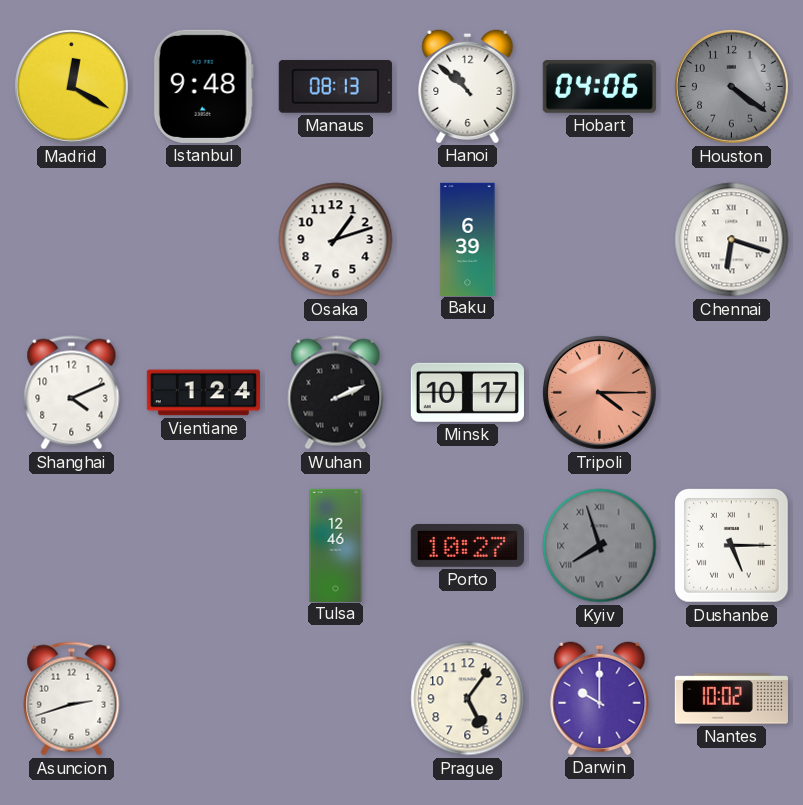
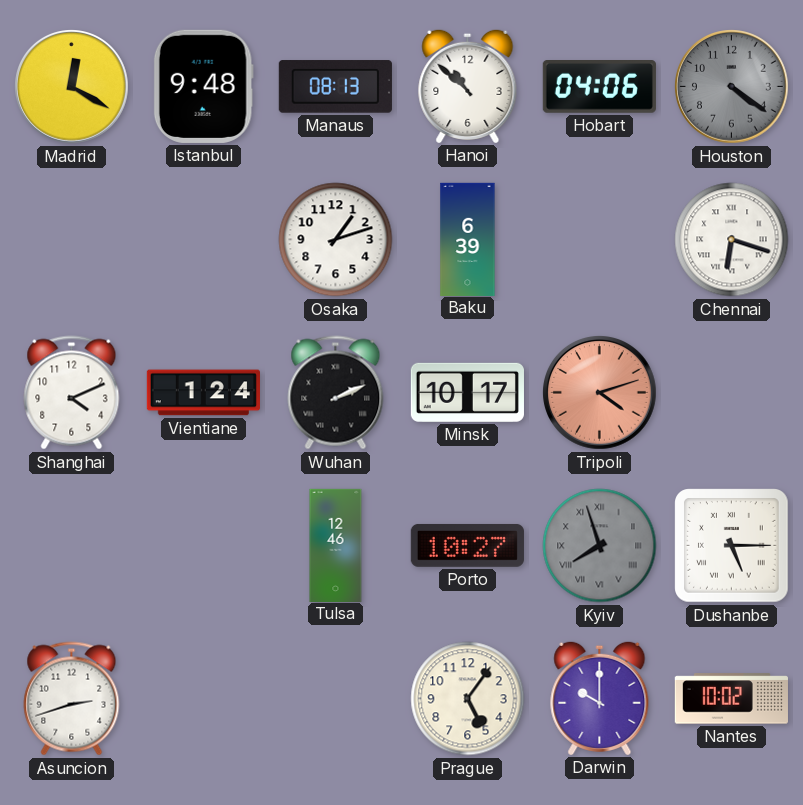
Tripoli: 4:15 -> 4:12 (600, 393)
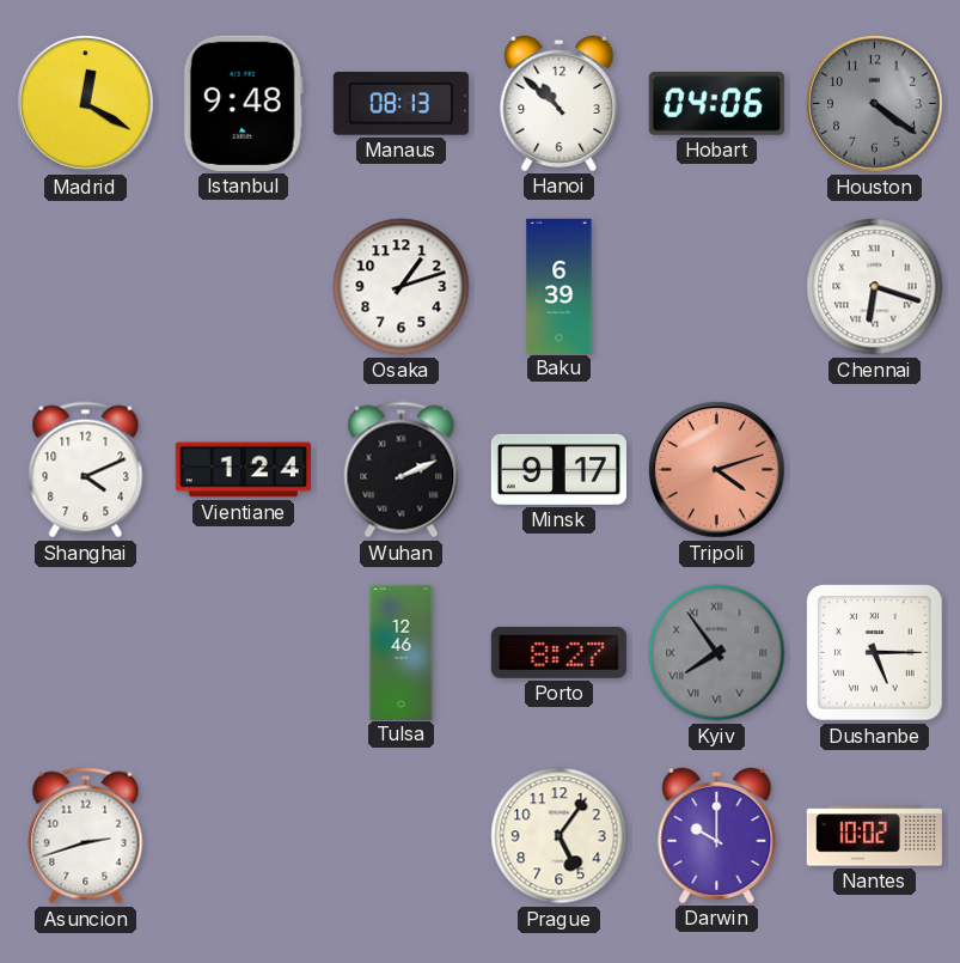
Minsk: 10:17 -> 9:17 (558, 469)
Porto: 10:27 -> 8:27 (558, 653)
Kyiv: 7:57 -> 7:54 (717, 653)
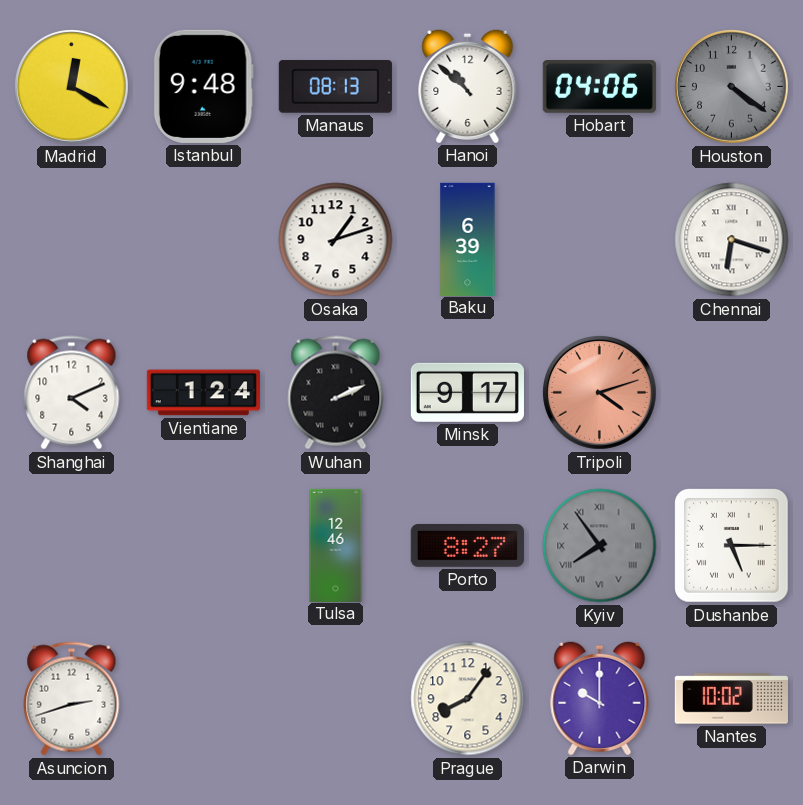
Prague: 5:06 -> 8:06 (468, 699)
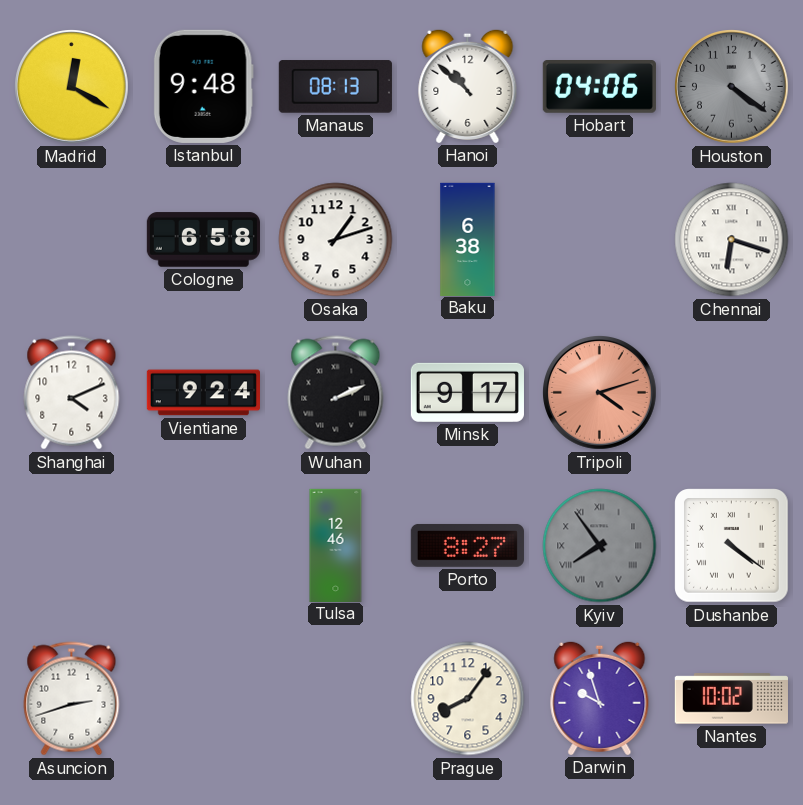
Cologne: none -> 6:58 (203, 240)
Baku: 6:39 -> 6:38 (468, 239)
Vientiane: 1:24 -> 9:24 (203, 393)
Dushanbe: 5:15 -> 4:21 (732, 546)
Darwin: 10:00 -> 9:57 (600, 698)
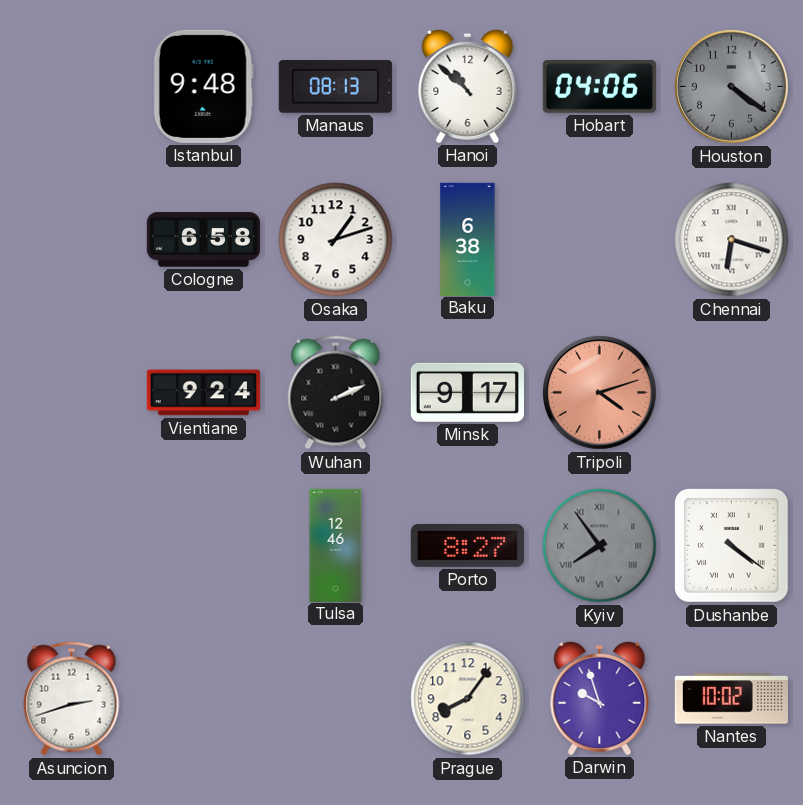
Madrid: 12:20 -> none (72, 87)
Shanghai: 4:11 -> none (72, 393)
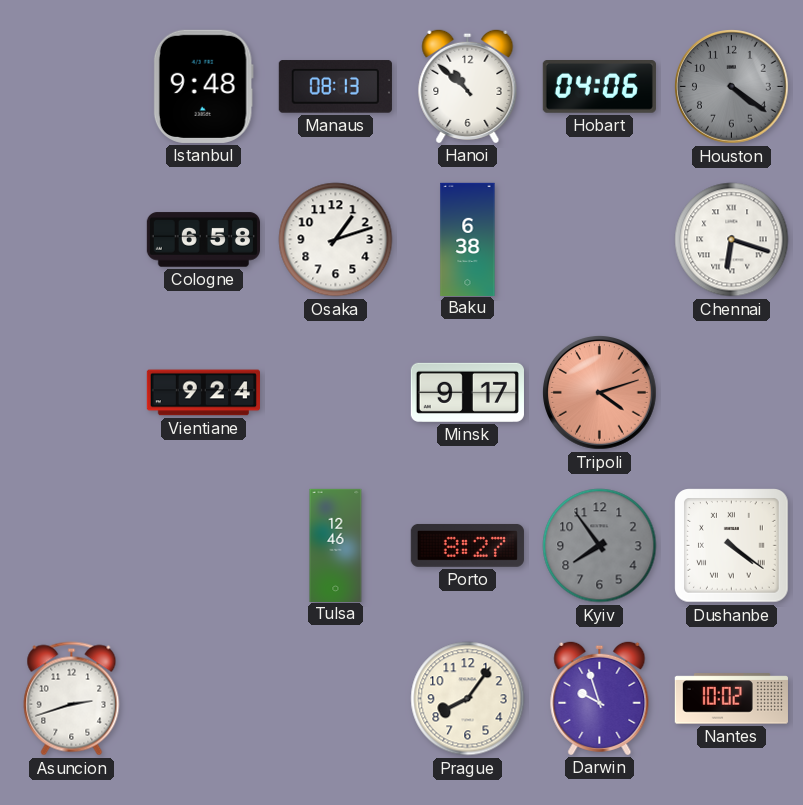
Wuhan: 2:11 -> none (336, 393)
Kyiv numerals: Roman -> Arabic (600, 546)
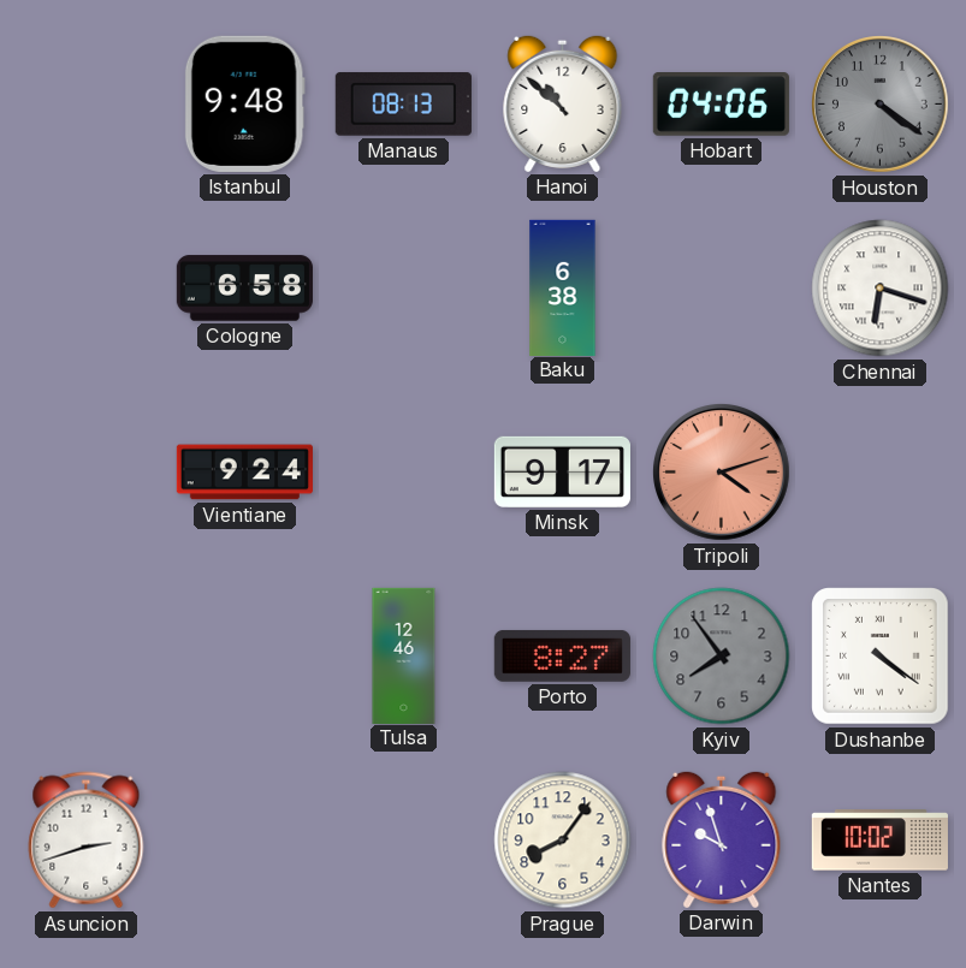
Osaka: 1:12 -> none (336, 240)
